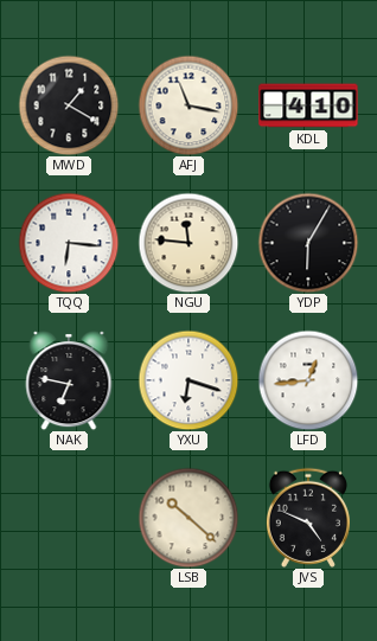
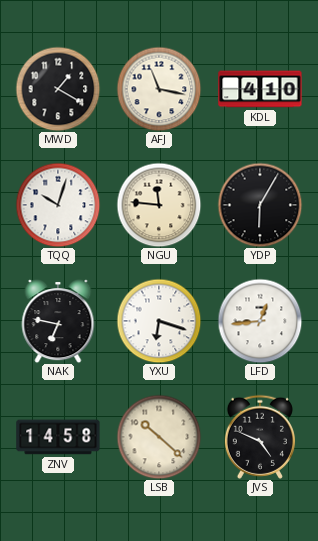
TQQ: 6:16 -> 10:03 (58, 205)
ZNV: none -> 14:58 (58, 437)
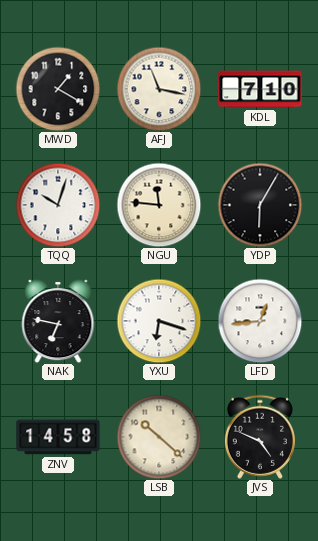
KDL: 4:10 -> 7:10 (260, 89)
